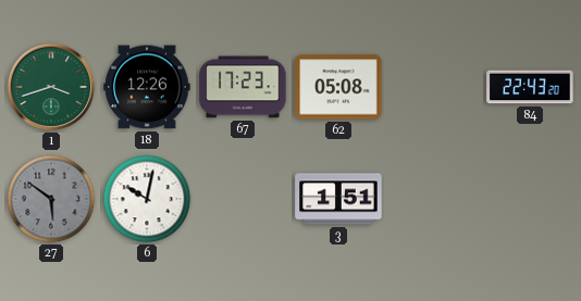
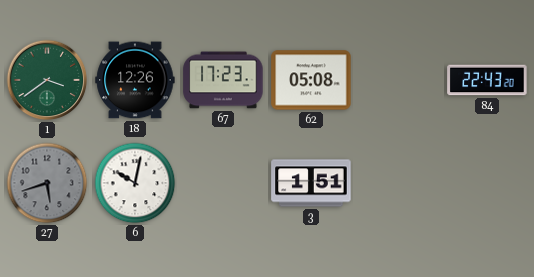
1: 3:42 -> 3:39 (47, 80)
27: 5:51 -> 5:42 (47, 183)
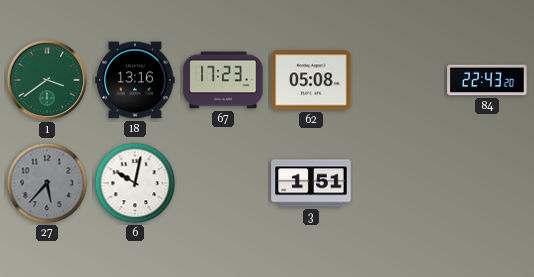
18: 12:26 -> 13:16 (135, 80)
27: 5:42 -> 5:37 (47, 183)
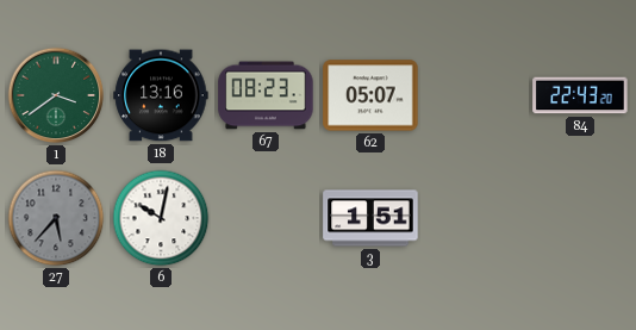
67: 17:23 -> 08:23 (266, 95)
62: 05:08 -> 05:07 (370, 95)
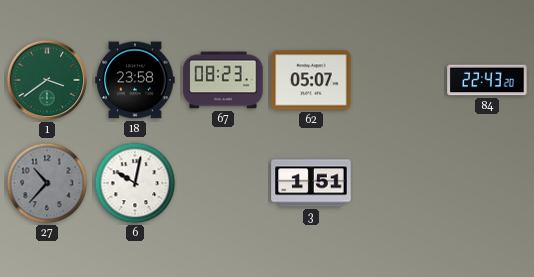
18: 13:16 -> 23:58 (135, 80)
27: 5:37 -> 10:37 (47, 183)
